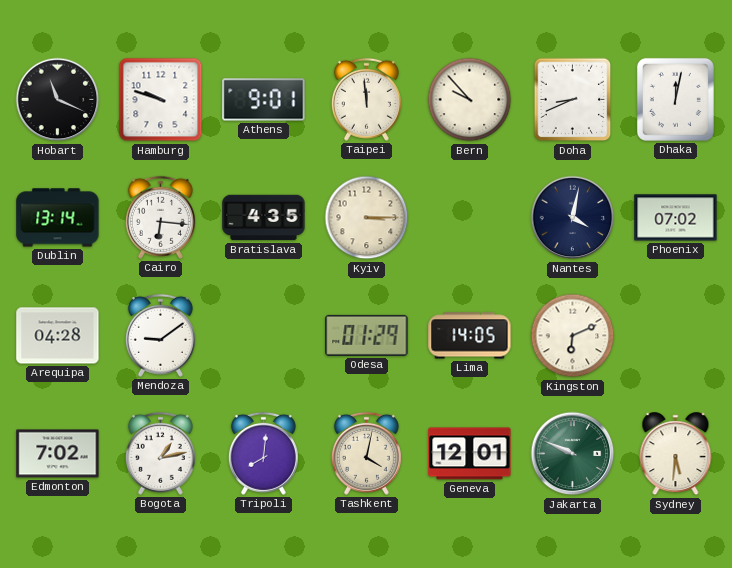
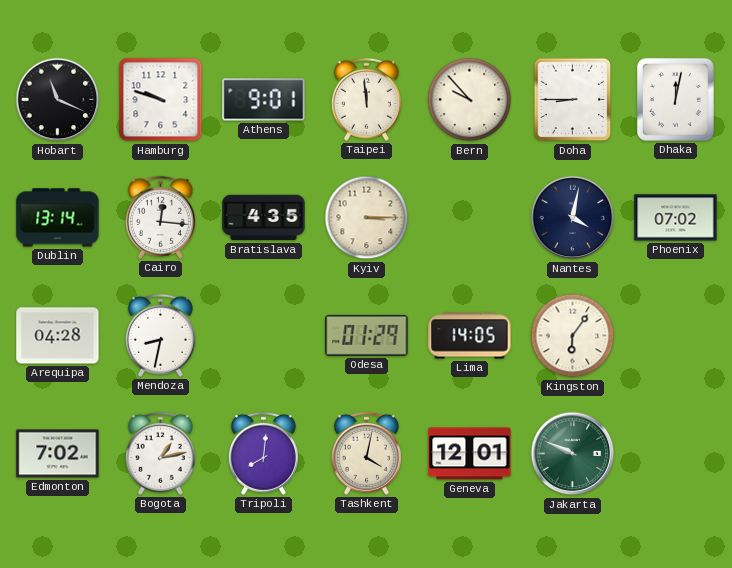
Doha: 8:41 -> 8:45 (573, 100)
Cairo: 6:16 -> 12:16 (160, 217)
Mendoza: 9:09 -> 8:32 (160, 335)
Kingston: 6:11 -> 6:06 (573, 336)
Sydney: 5:31 -> none (676, 454)
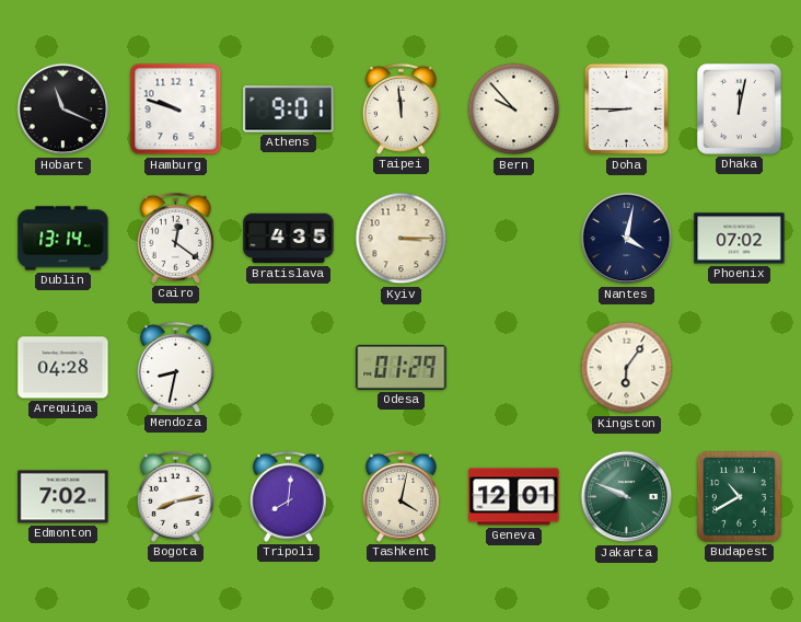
Cairo: 12:16 -> 12:21 (175, 238)
Lima: 14:05 -> none (470, 336)
Bogota: 1:13 -> 8:13 (175, 496)
Budapest: none -> 10:40 (739, 496)
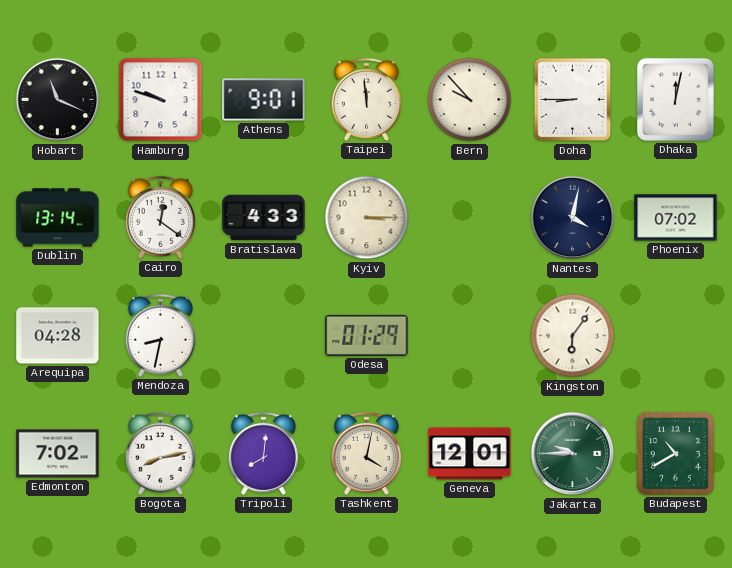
Bratislava: 4:35 -> 4:33 (264, 218)
Jakarta: 9:49 -> 9:45 (573, 454)
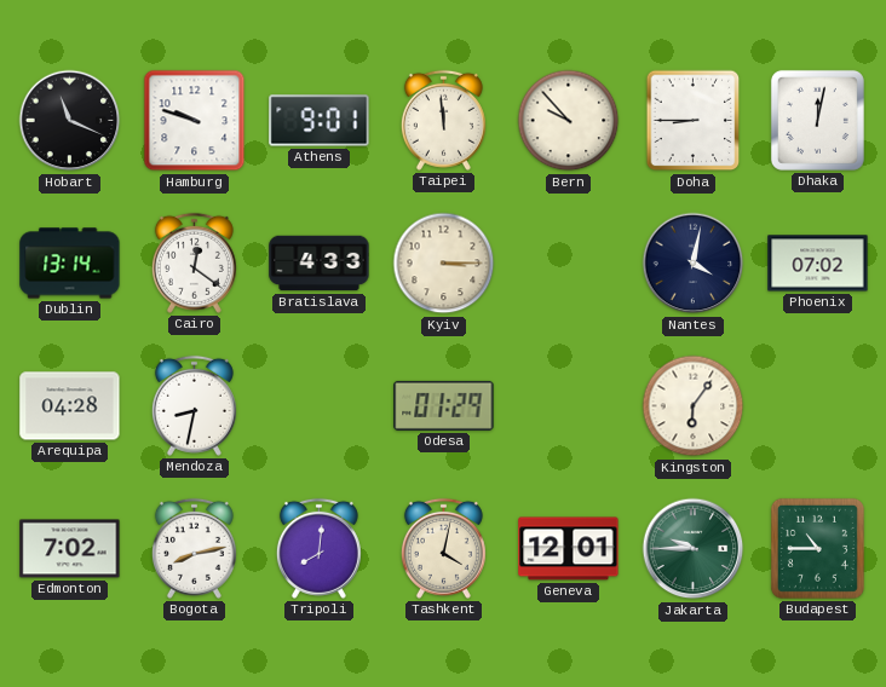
Budapest: 10:40 -> 10:45 (817, 548)
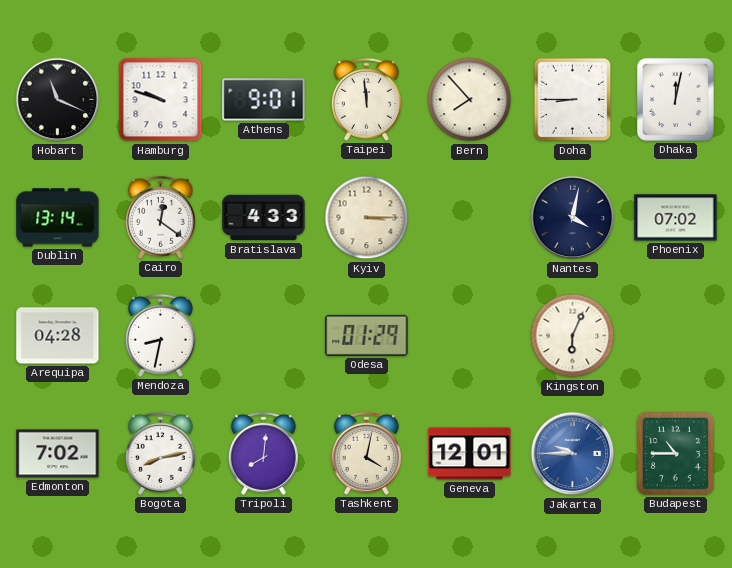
Bern: 9:53 -> 7:53 (470, 100)
Kingston: 6:06 -> 6:04 (573, 336)
Jakarta dial: green -> blue (573, 454)
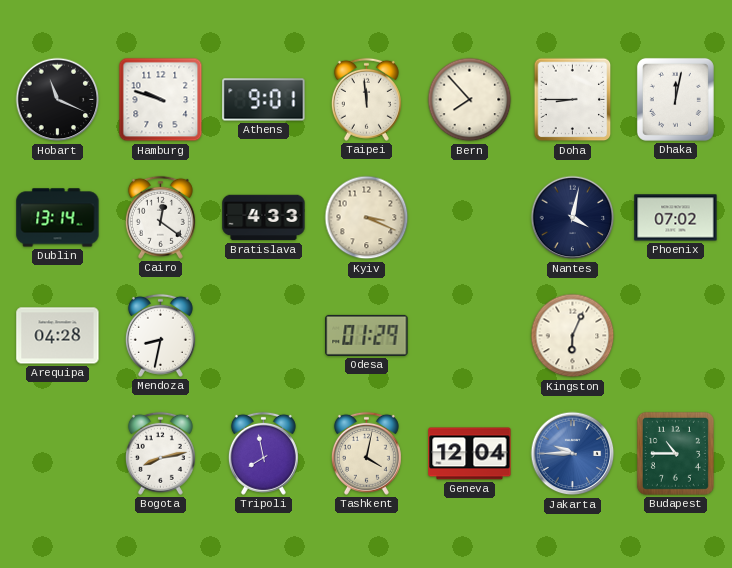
Kyiv: 3:15 -> 3:19 (367, 218)
Edmonton: 7:02 -> none (58, 454)
Tripoli: 8:01 -> 7:58 (263, 453)
Geneva: 12:01 -> 12:04 (470, 454)
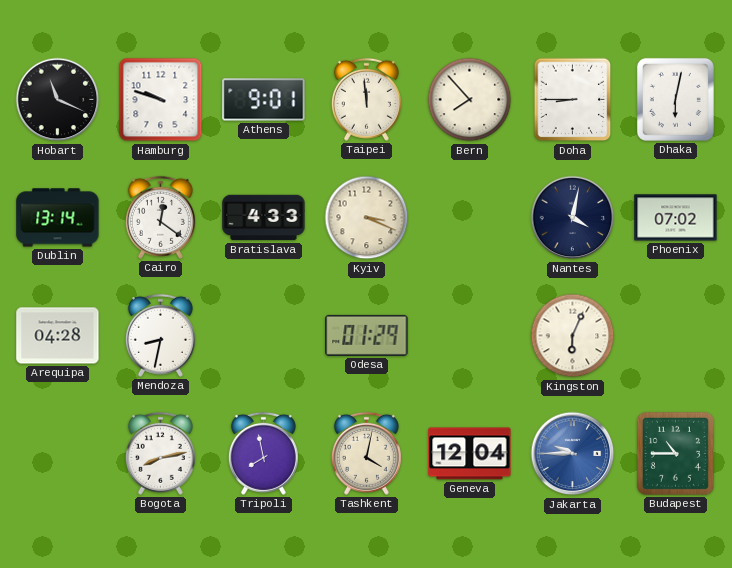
Dhaka: 12:02 -> 6:02 (675, 99)
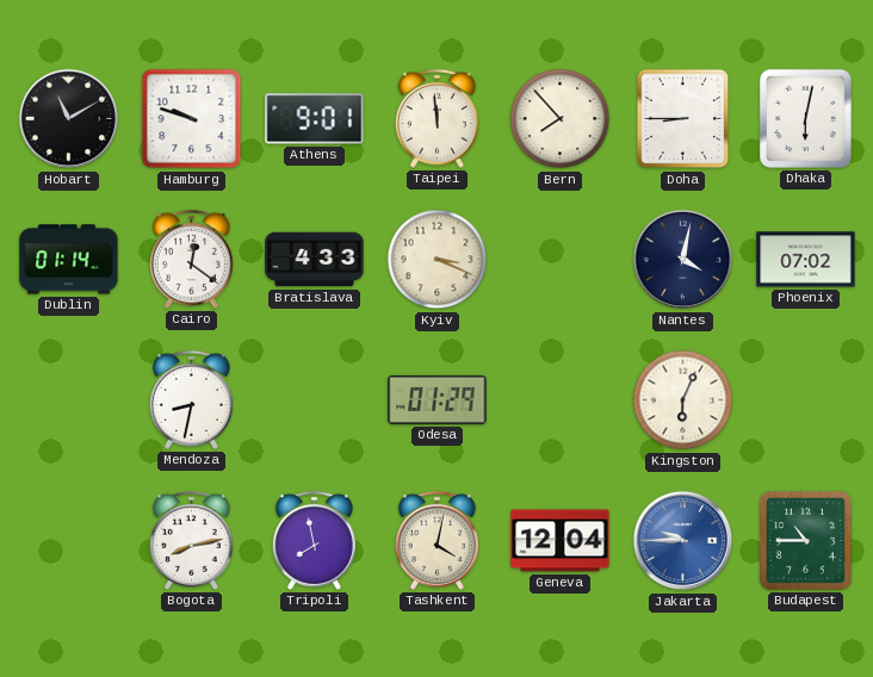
Hobart: 11:19 -> 11:10 (69, 119)
Dublin: 13:14 -> 01:14 (69, 260)
Arequipa: 04:28 -> none (58, 336)
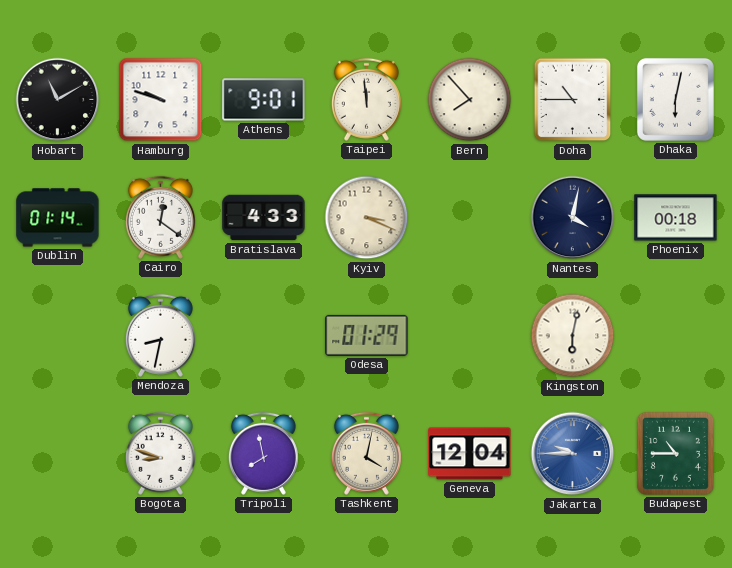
Doha: 8:45 -> 10:45 (573, 100)
Phoenix: 07:02 -> 00:18 (676, 218)
Kingston: 6:04 -> 6:02 (573, 336)
Bogota: 8:13 -> 8:48 (160, 453)
